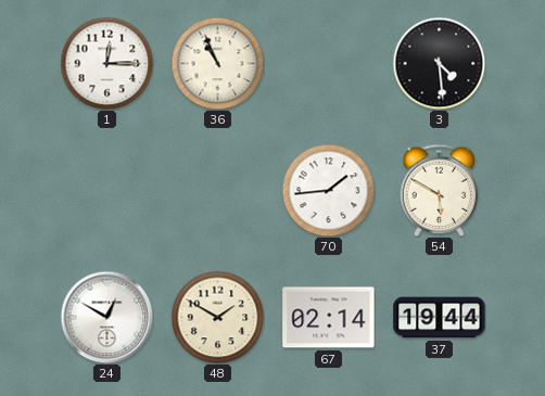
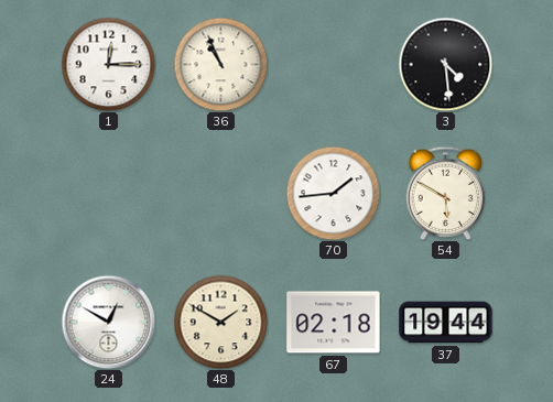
67: 02:14 -> 02:18 (334, 323)
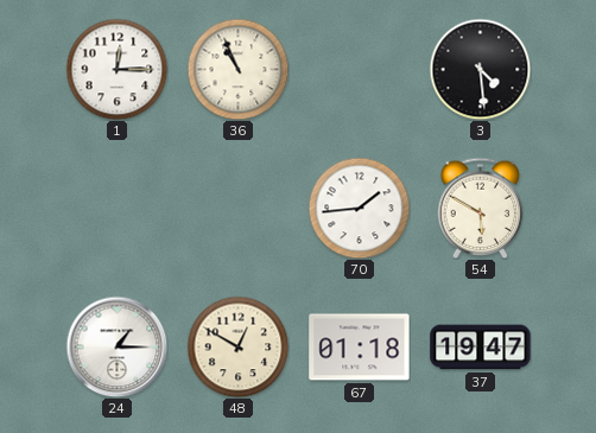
24: 12:50 -> 1:15 (116, 346)
48: 1:50 -> 12:50 (237, 346)
67: 02:18 -> 01:18 (360, 348)
37: 19:44 -> 19:47 (481, 348)
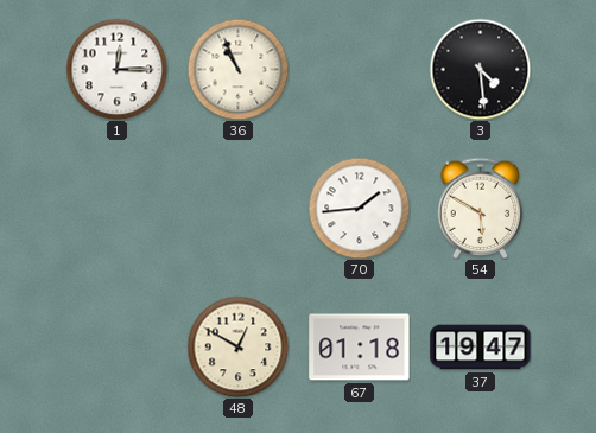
24: 1:15 -> none (116, 346)
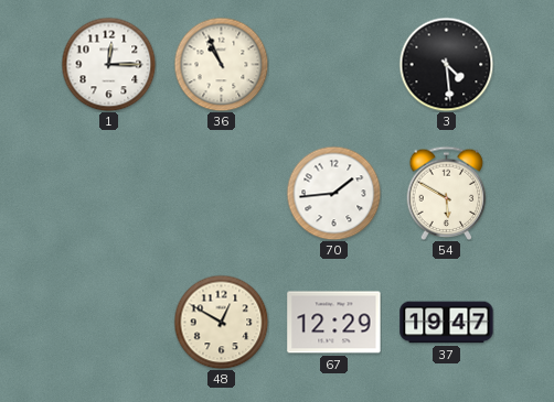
67: 01:18 -> 12:29 (334, 323)
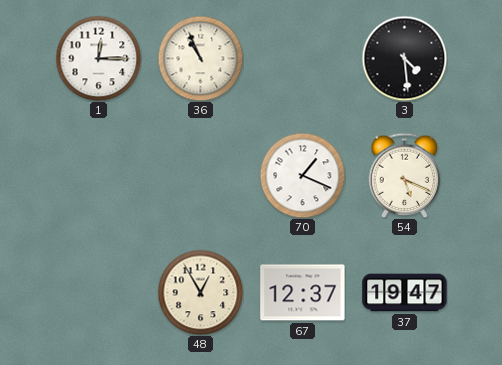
70: 1:44 -> 1:19 (302, 175)
54: 5:50 -> 5:19 (405, 175)
48: 12:50 -> 12:55 (200, 292)
67: 12:29 -> 12:37 (303, 293)
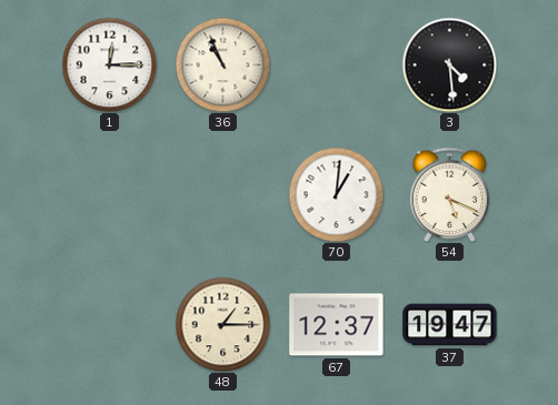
70: 1:19 -> 1:01 (336, 194)
48: 12:55 -> 1:15 (222, 324)
